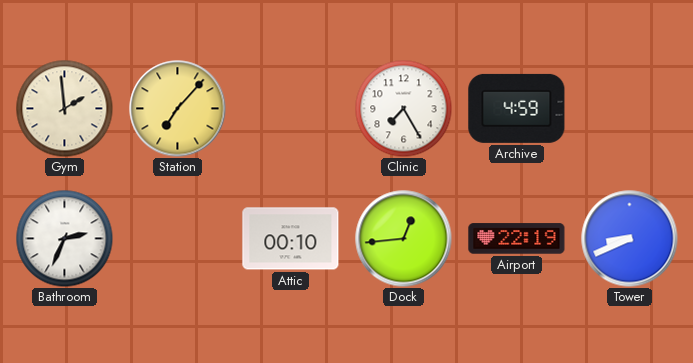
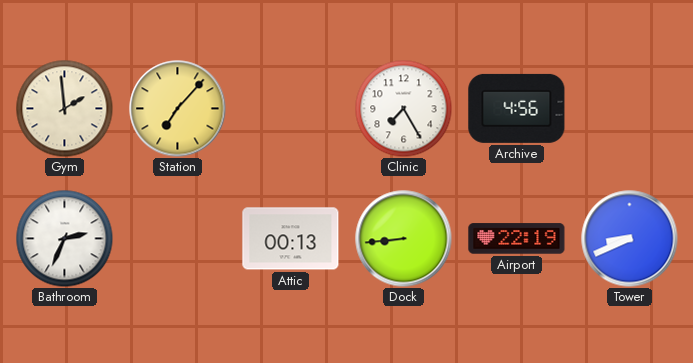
Archive: 4:59 -> 4:56 (517, 108)
Attic: 00:10 -> 00:13 (291, 239)
Dock: 12:44 -> 8:44 (404, 239)
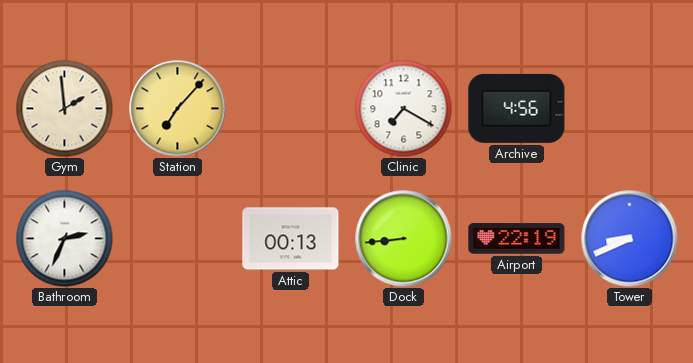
Clinic: 7:25 -> 7:20 (403, 108)
